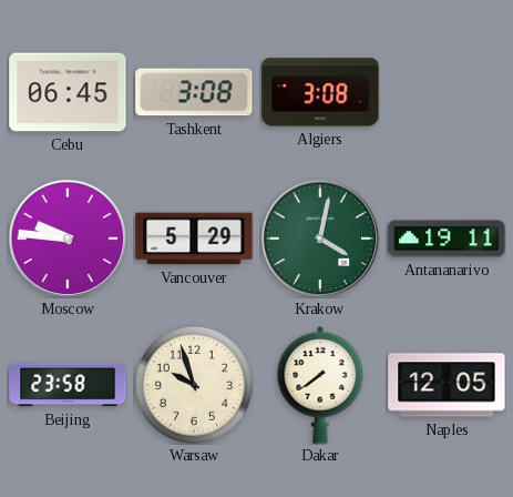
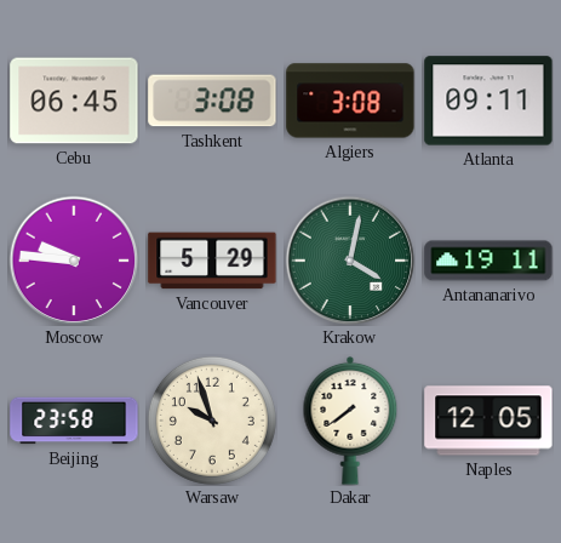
Atlanta: none -> 09:11 (488, 101)
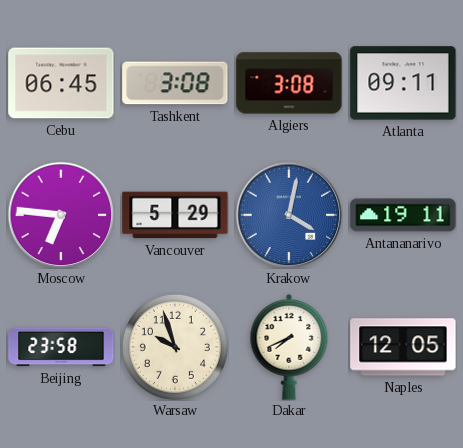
Moscow: 9:46 -> 6:46 (61, 215)
Krakow dial: green -> blue (289, 215)
Dakar: 7:39 -> 7:41 (289, 347)
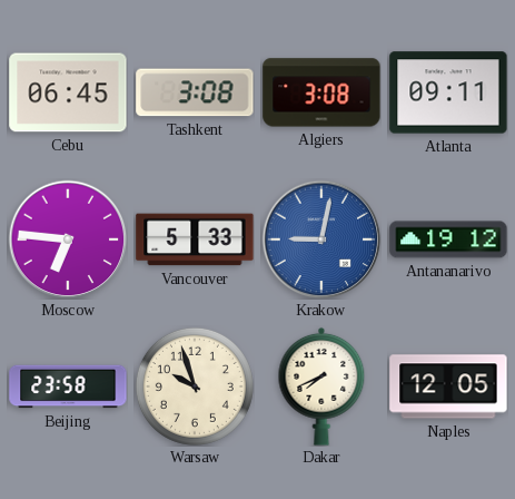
Vancouver: 5:29 -> 5:33 (195, 239)
Krakow: 4:02 -> 9:02 (321, 239)
Antananarivo: 19:11 -> 19:12 (448, 239)
